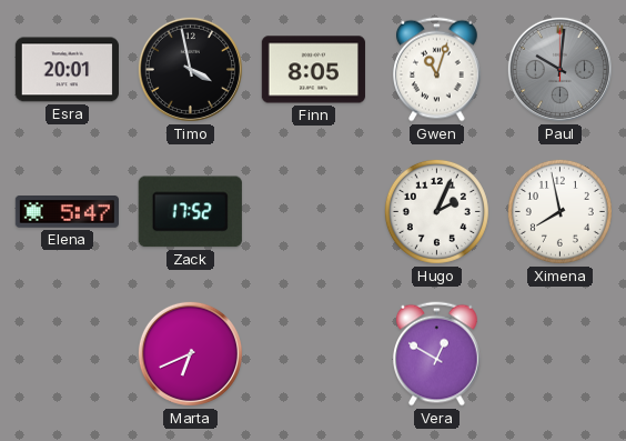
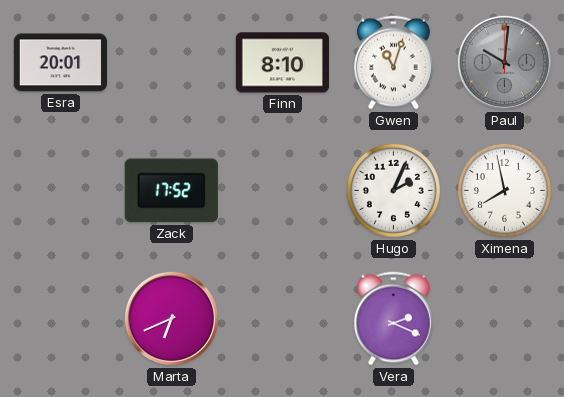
Timo: 3:58 -> none (190, 69)
Finn: 8:05 -> 8:10 (282, 63)
Elena: 5:47 -> none (67, 212)
Vera: 12:50 -> 2:19 (394, 319)
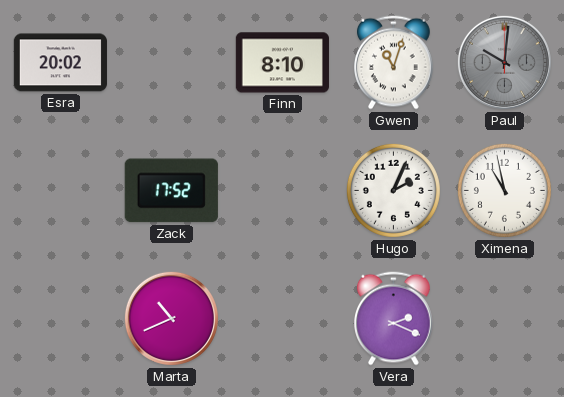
Esra: 20:01 -> 20:02 (60, 63)
Ximena: 7:58 -> 10:58 (504, 190)
Marta: 6:41 -> 10:41 (171, 318)
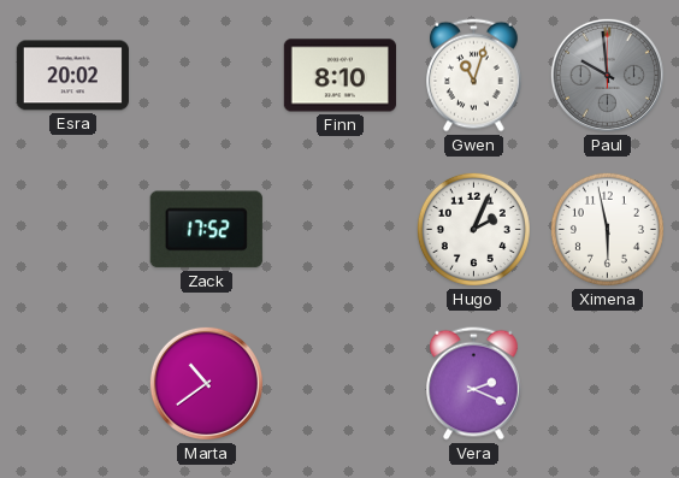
Paul: 10:01 -> 9:59 (607, 75)
Ximena: 10:58 -> 5:58 (607, 229)
Marta: 10:41 -> 10:39 (206, 383)
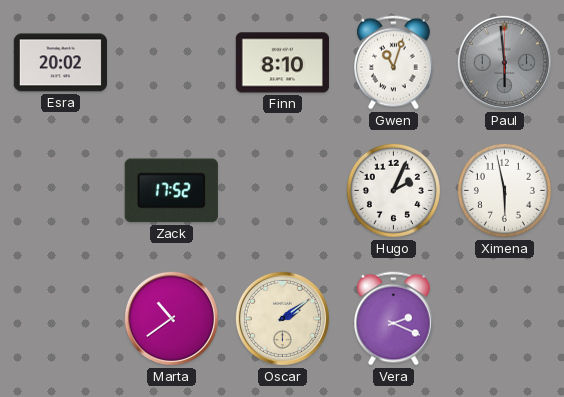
Paul: 9:59 -> 5:59 (504, 62)
Oscar: none -> 2:09 (282, 318)
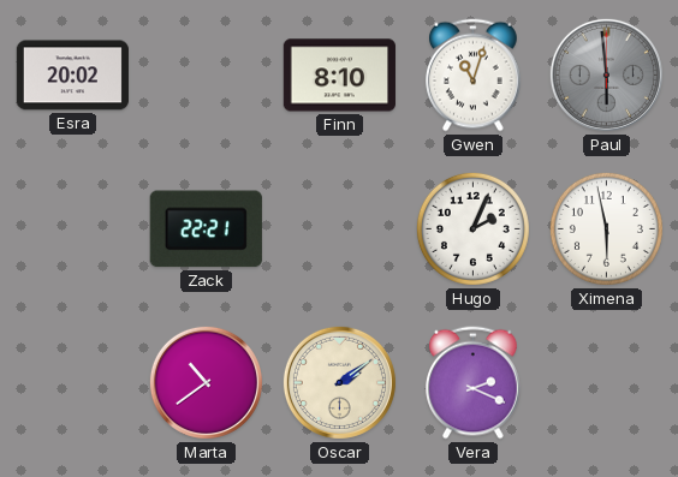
Zack: 17:52 -> 22:21 (206, 229)
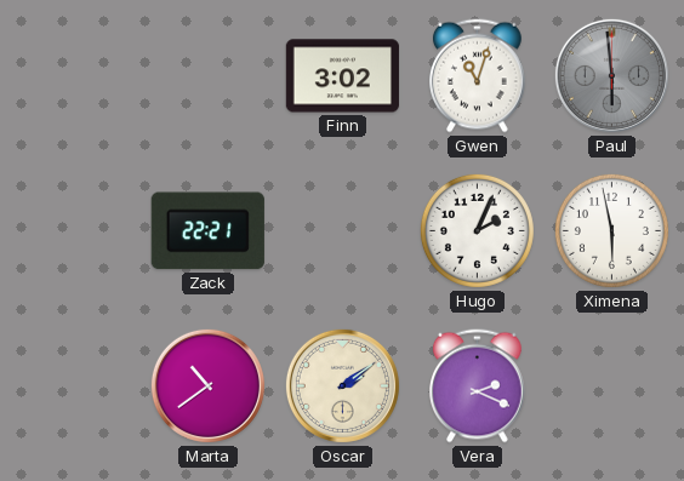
Esra: 20:02 -> none (72, 76)
Finn: 8:10 -> 3:02 (342, 76)
